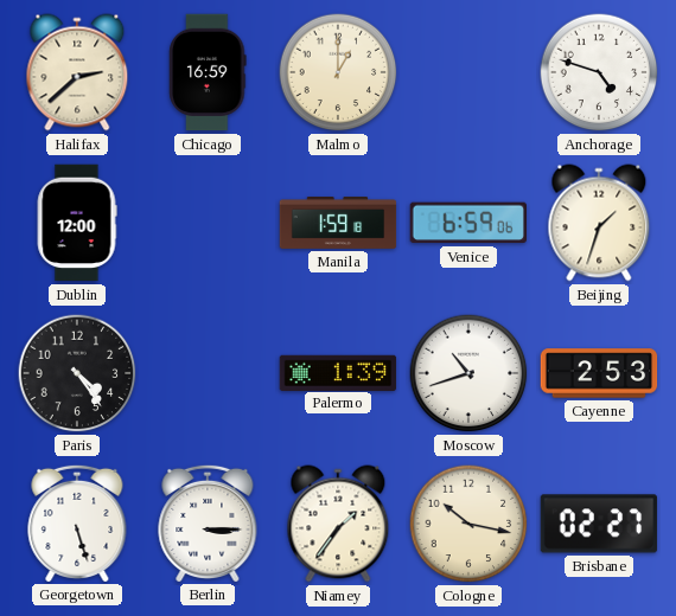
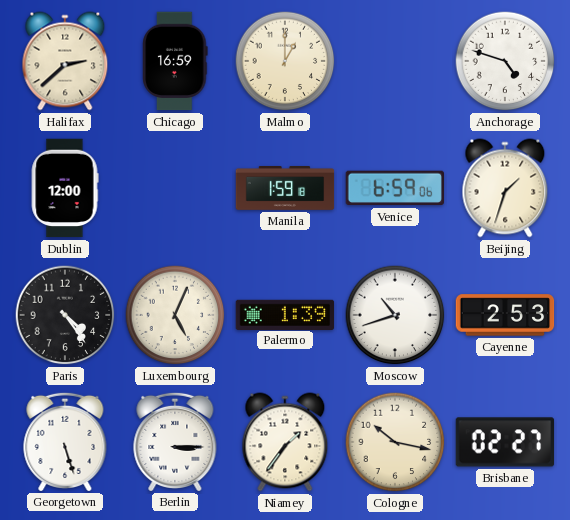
Luxembourg: none -> 5:04 (175, 315)
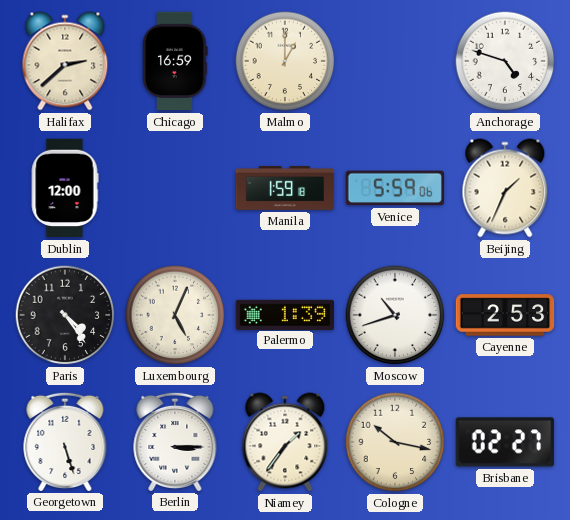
Venice: 6:59 -> 5:59 (394, 188)
Beijing: 1:33 -> 1:34 (505, 188)
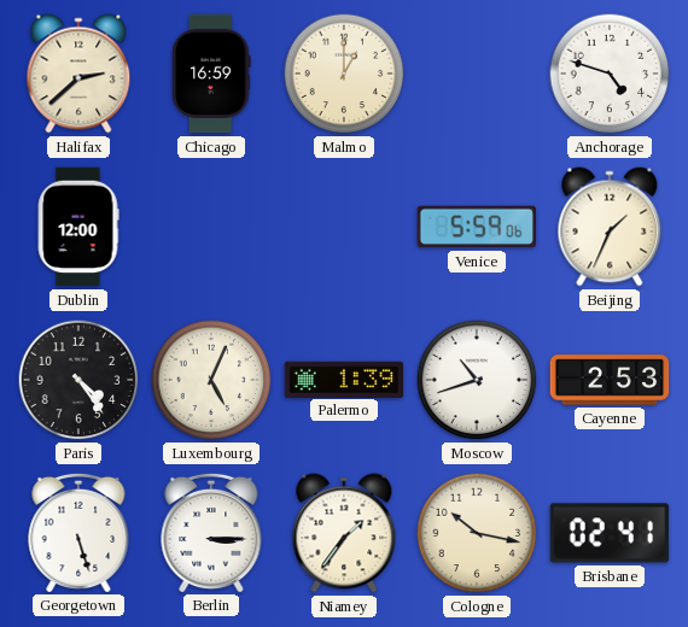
Manila: 1:59 -> none (285, 189)
Brisbane: 02:27 -> 02:41 (610, 533)
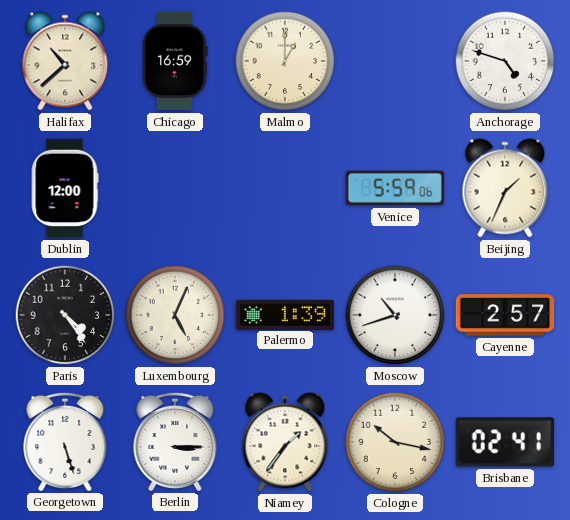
Halifax: 2:38 -> 10:38 (65, 61)
Cayenne: 2:53 -> 2:57 (505, 315)
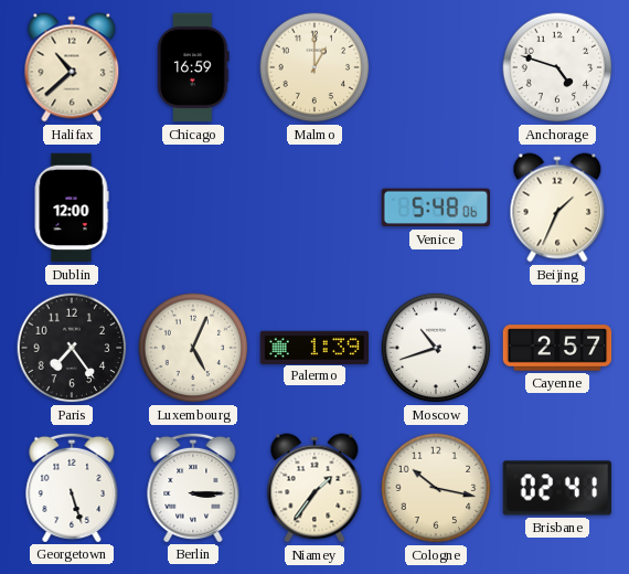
Venice: 5:59 -> 5:48 (435, 208)
Paris: 4:24 -> 7:24 (72, 348)
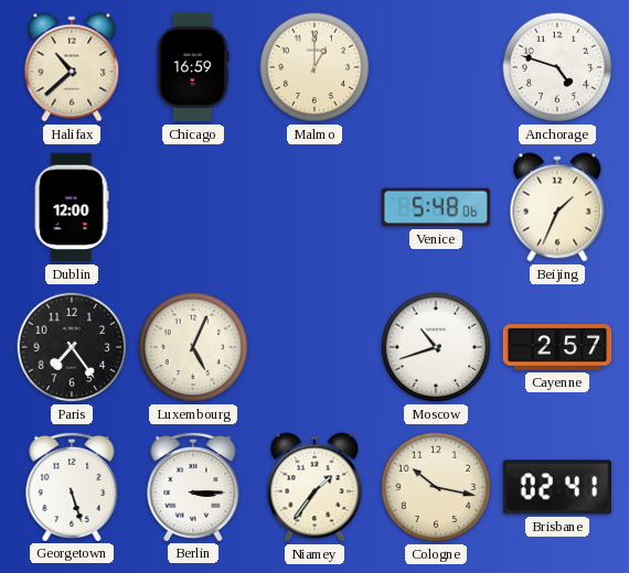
Palermo: 1:39 -> none (314, 347)
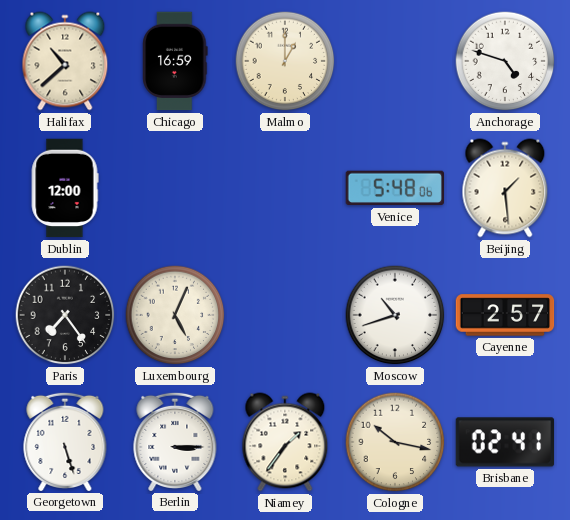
Beijing: 1:34 -> 1:29 (505, 188)
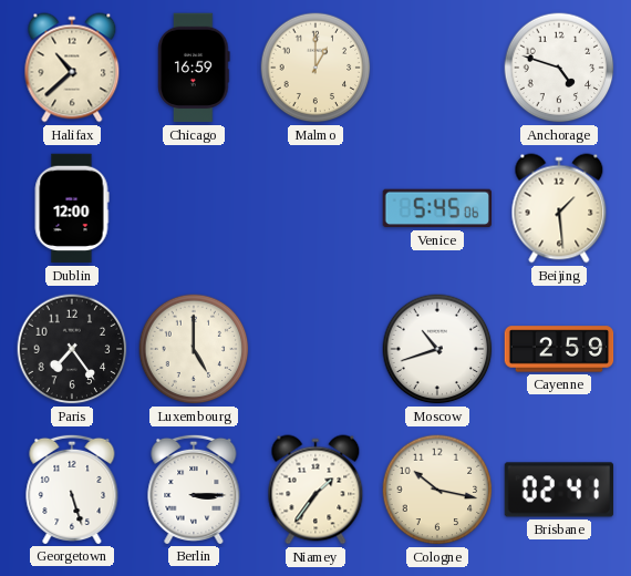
Venice: 5:48 -> 5:45 (436, 208)
Luxembourg: 5:04 -> 5:00 (194, 349)
Cayenne: 2:57 -> 2:59 (559, 349)
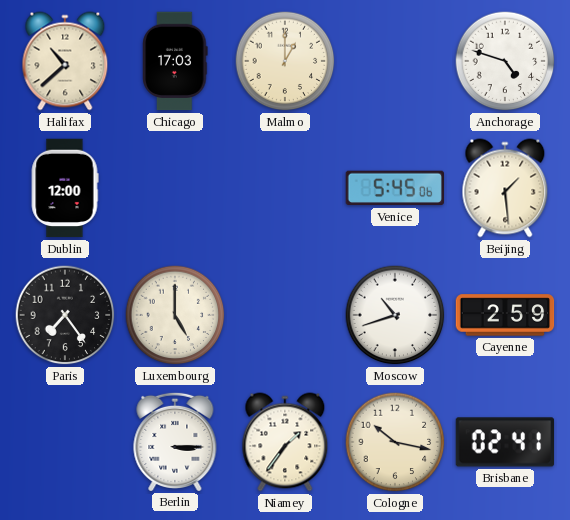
Chicago: 16:59 -> 17:03 (175, 61)
Georgetown: 5:27 -> none (72, 488)
